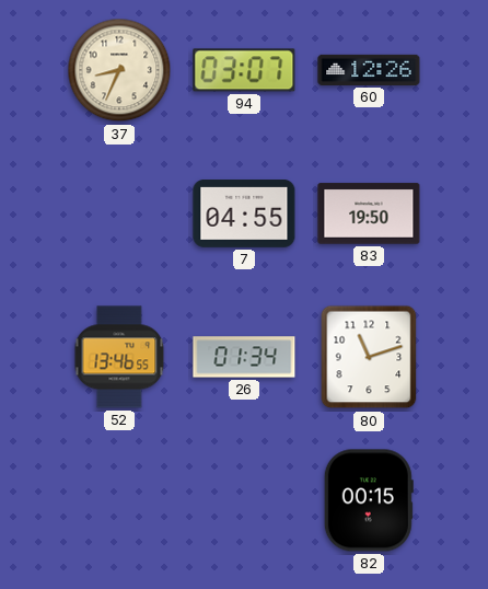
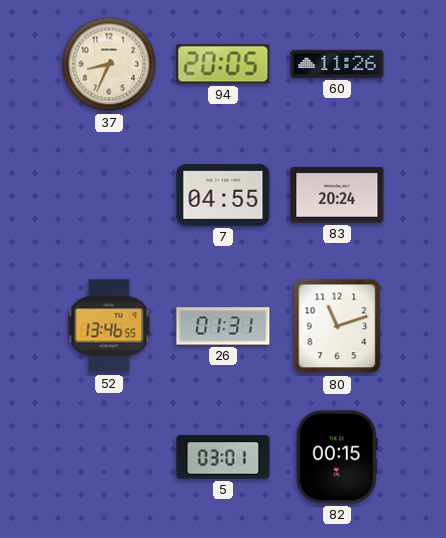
94: 03:07 -> 20:05 (223, 64)
60: 12:26 -> 11:26 (337, 64)
83: 19:50 -> 20:24 (337, 195)
26: 01:34 -> 01:31 (223, 326)
5: none -> 03:01 (223, 457)
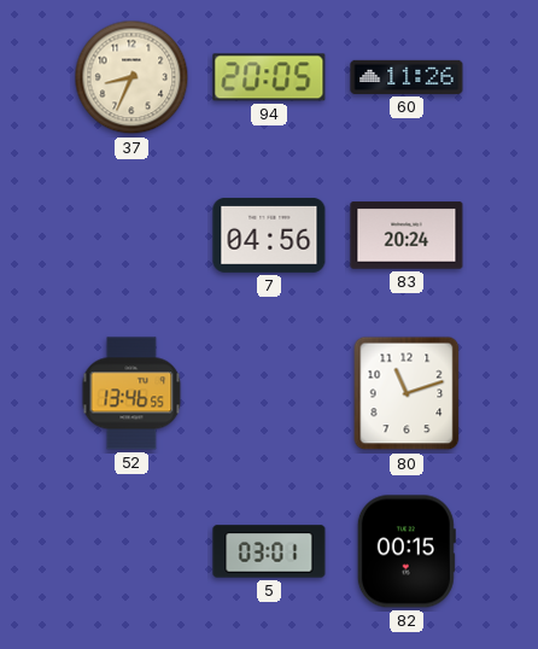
7: 04:55 -> 04:56 (269, 236)
26: 01:31 -> none (223, 326)
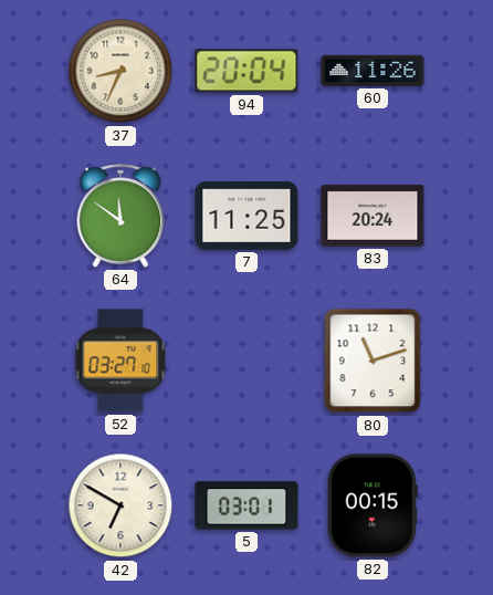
94: 20:05 -> 20:04 (246, 71)
64: none -> 11:51 (120, 216)
7: 04:56 -> 11:25 (246, 217)
52: 13:46 -> 03:27 (120, 361)
42: none -> 6:50 (120, 505)
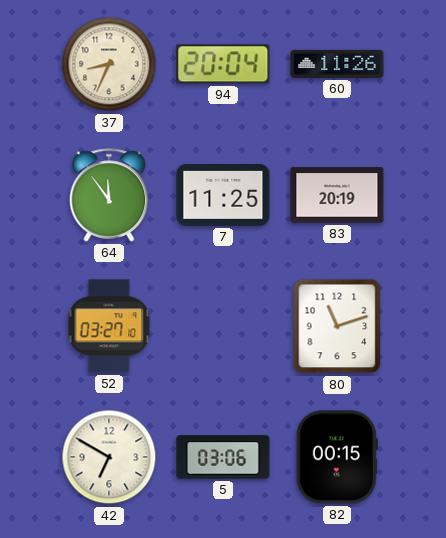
64: 11:51 -> 11:54 (109, 195)
83: 20:24 -> 20:19 (337, 195)
5: 03:01 -> 03:06 (223, 457)
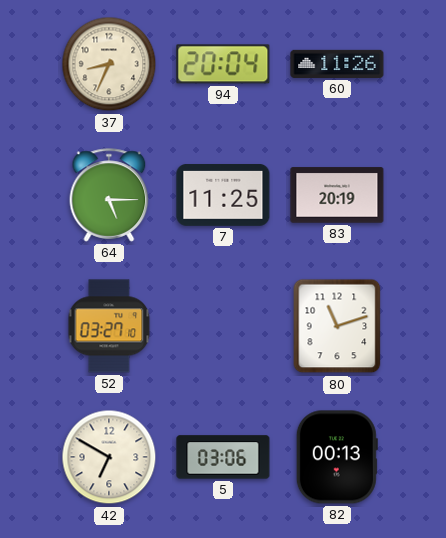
64: 11:54 -> 5:15 (109, 195)
82: 00:15 -> 00:13 (337, 457)
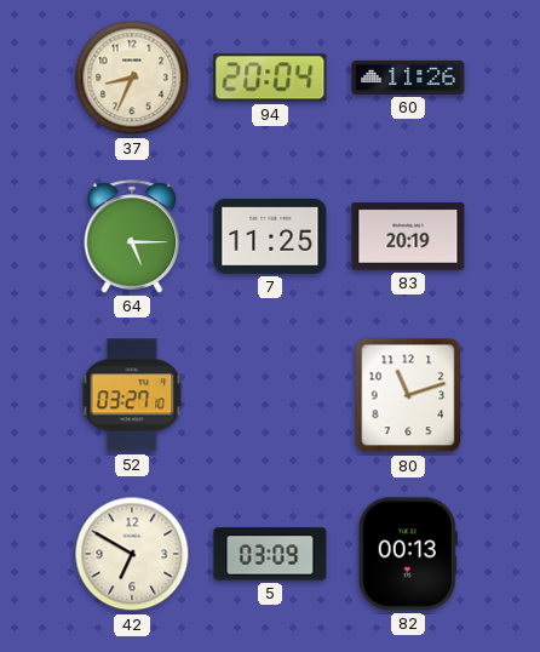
5: 03:06 -> 03:09 (270, 554)
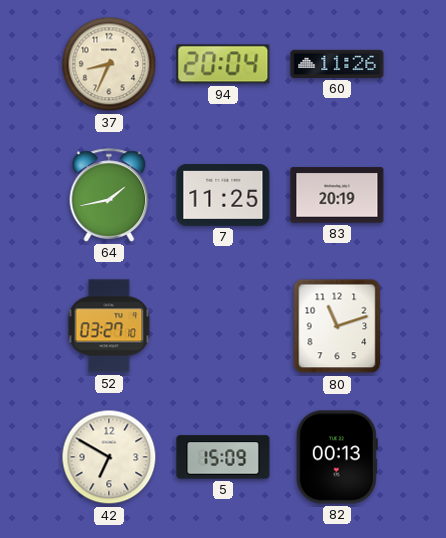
64: 5:15 -> 1:43 (109, 195)
5: 03:09 -> 15:09 (223, 457)
